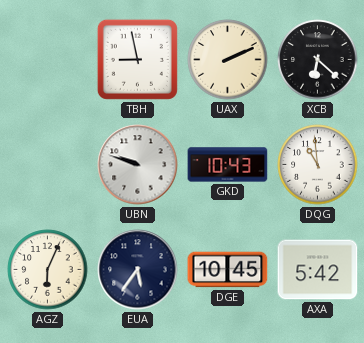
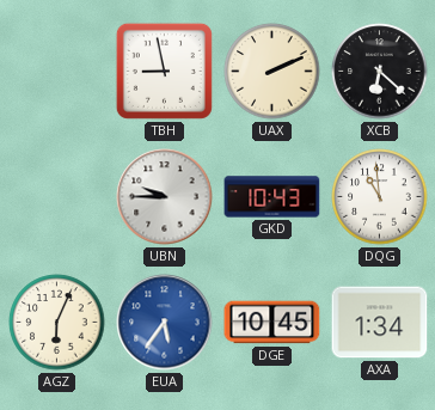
UBN: 9:48 -> 9:45 (165, 197)
EUA dial: navy -> blue (165, 323)
AXA: 5:42 -> 1:34 (380, 323)
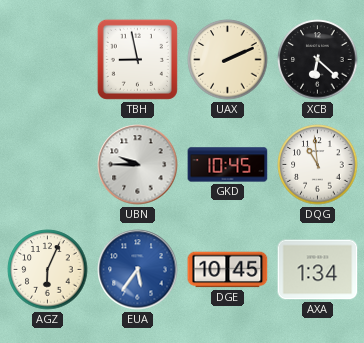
GKD: 10:43 -> 10:45 (228, 165)
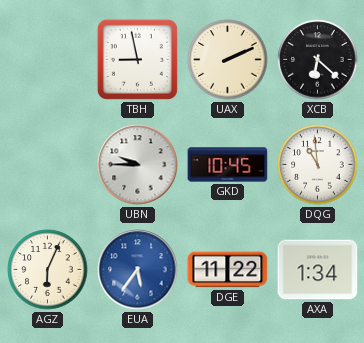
DGE: 10:45 -> 11:22 (228, 270)
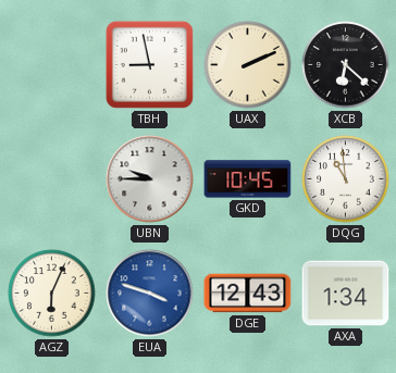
EUA: 5:36 -> 3:48 (150, 294)
DGE: 11:22 -> 12:43 (248, 294)
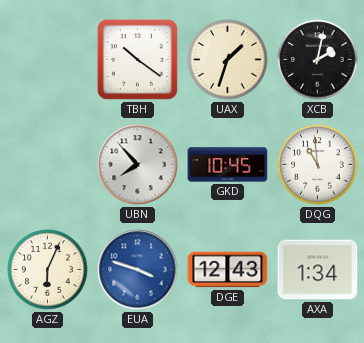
TBH: 8:58 -> 10:21 (137, 59)
UAX: 2:11 -> 1:33 (228, 60)
XCB: 6:22 -> 2:02 (318, 60)
UBN: 9:45 -> 7:53 (138, 165)
